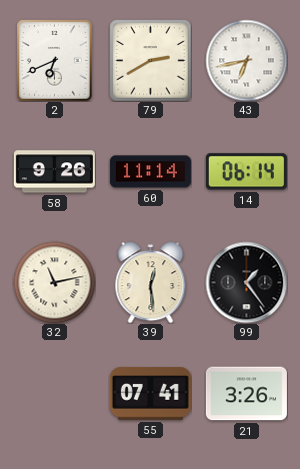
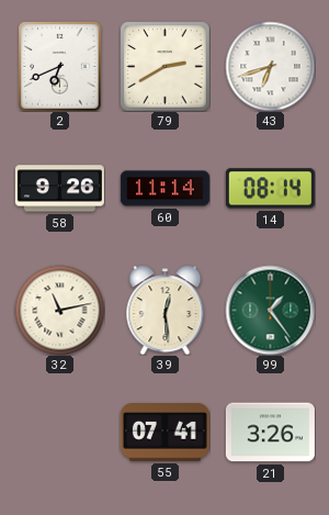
43: 6:43 -> 6:42 (270, 66)
14: 06:14 -> 08:14 (270, 189)
99 dial: black -> green (270, 310)
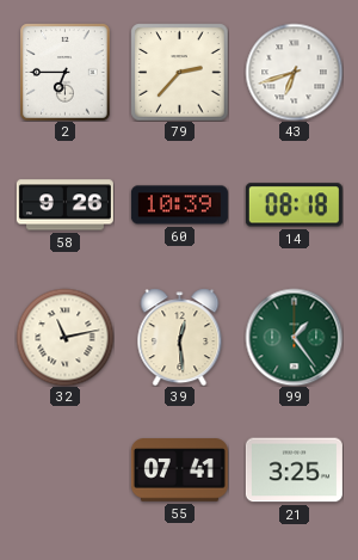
2: 6:41 -> 6:45 (66, 72)
79: 2:40 -> 2:37 (179, 72)
60: 11:14 -> 10:39 (179, 205)
14: 08:14 -> 08:18 (294, 205)
21: 3:26 -> 3:25 (294, 470)
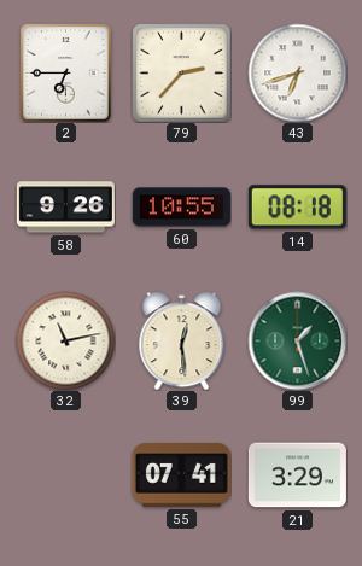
60: 10:39 -> 10:55 (181, 208)
99: 1:24 -> 1:27 (297, 340)
21: 3:25 -> 3:29 (297, 475)
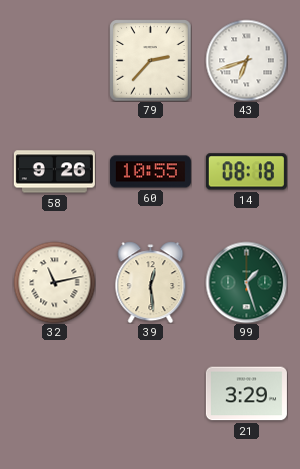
2: 6:45 -> none (66, 72)
55: 07:41 -> none (181, 475)
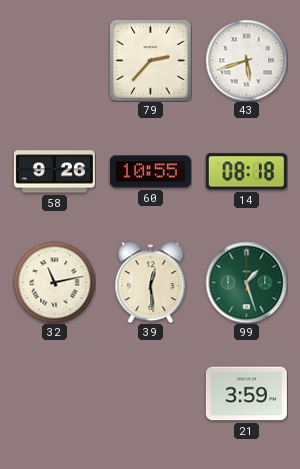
43: 6:42 -> 5:42 (246, 60)
21: 3:29 -> 3:59 (246, 394)
